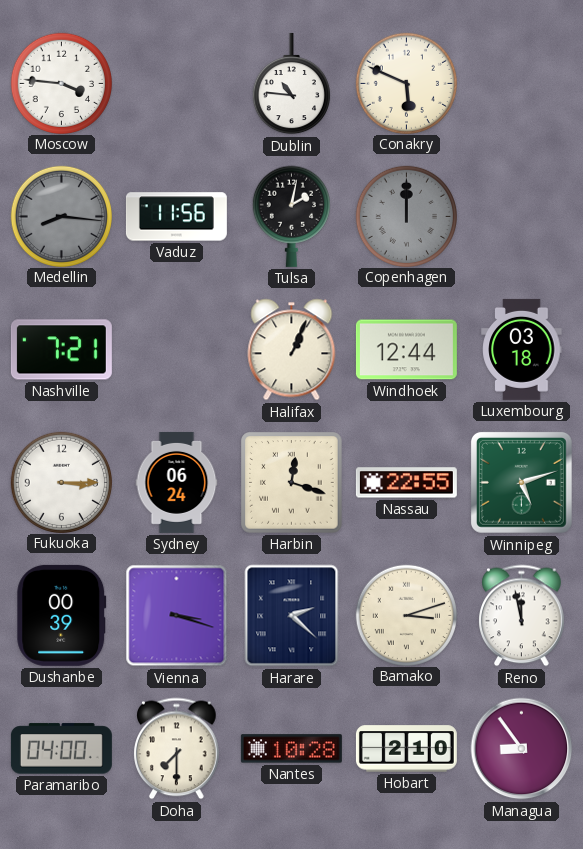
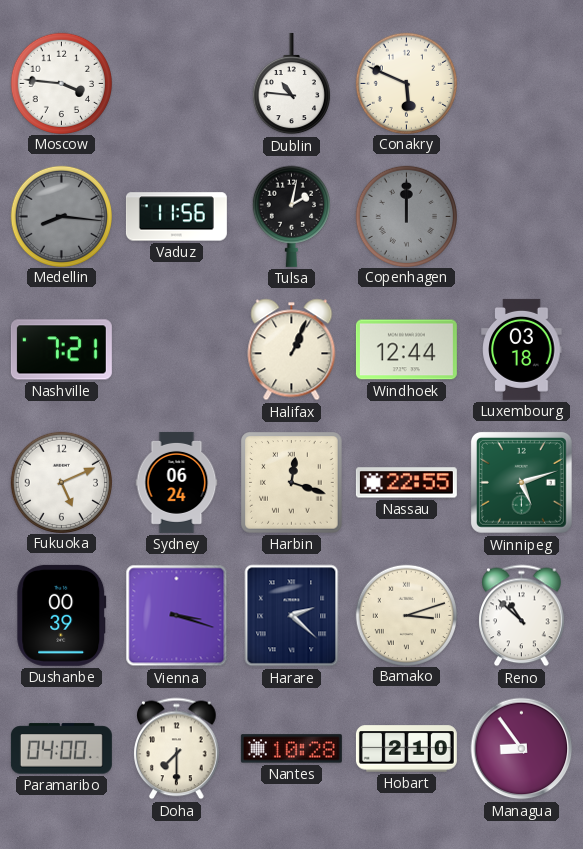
Fukuoka: 3:15 -> 5:11 (61, 482)
Reno: 11:58 -> 10:52 (522, 616)
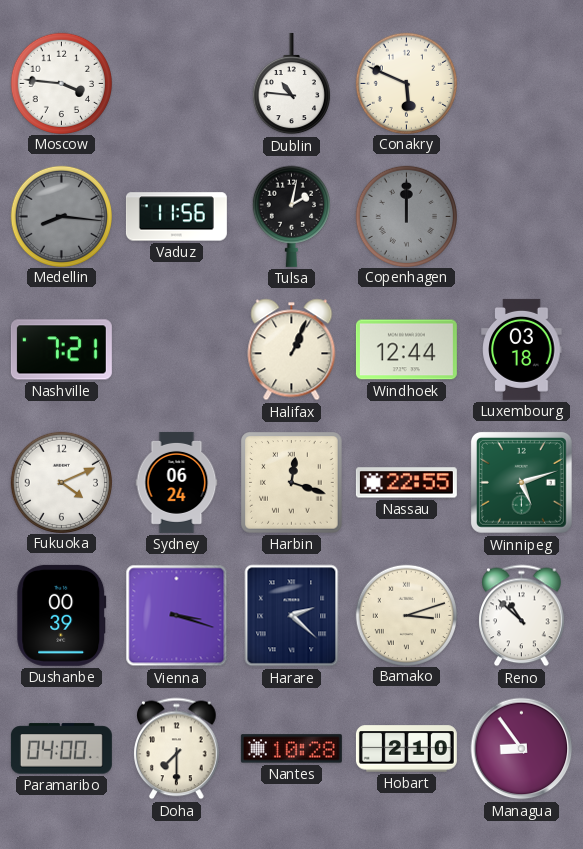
Fukuoka: 5:11 -> 4:11 (61, 482)
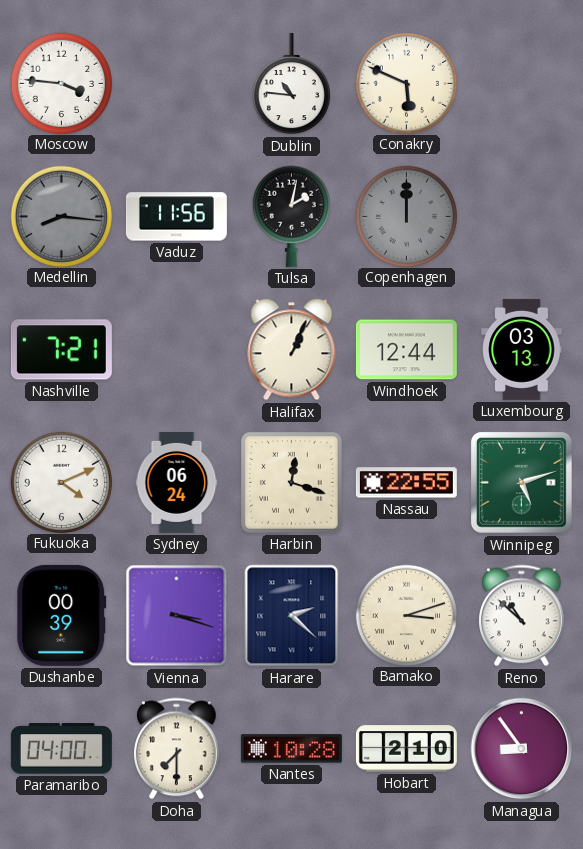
Luxembourg: 03:18 -> 03:13 (522, 349)
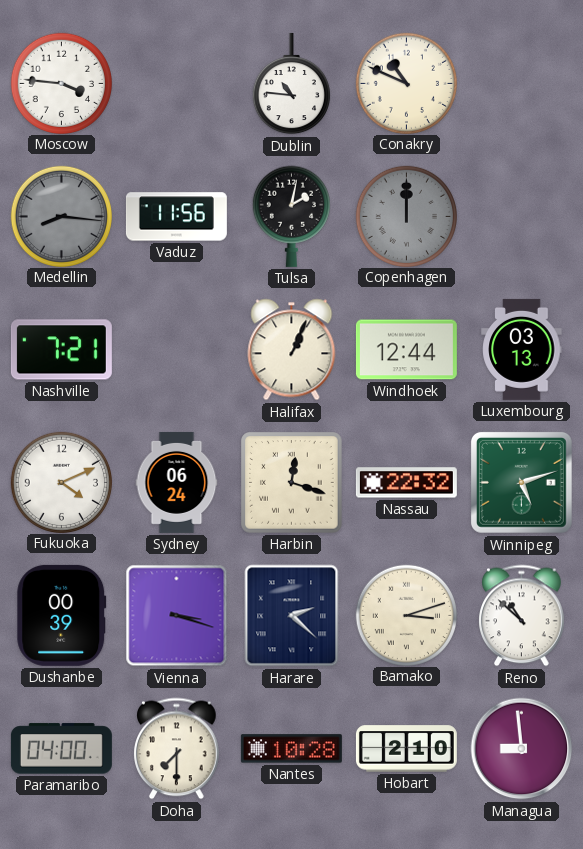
Conakry: 5:49 -> 10:49 (406, 83)
Nassau: 22:55 -> 22:32 (406, 483)
Managua: 8:54 -> 8:59 (522, 749)
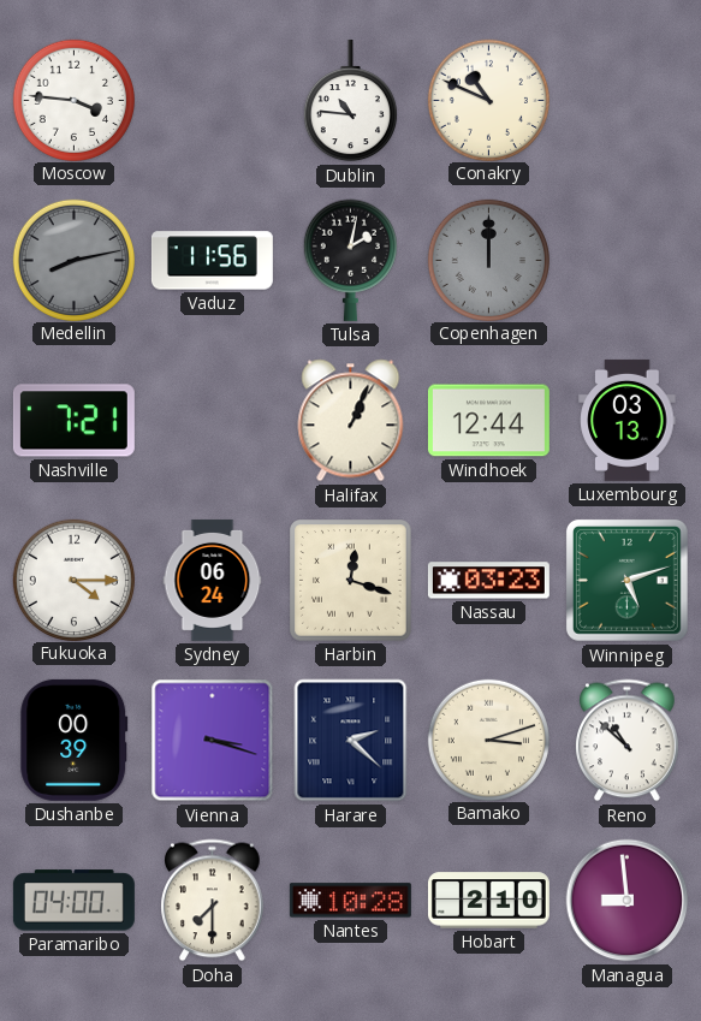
Medellin: 8:16 -> 8:13 (73, 260)
Fukuoka: 4:11 -> 4:15 (73, 580)
Nassau: 22:32 -> 03:23 (488, 581)
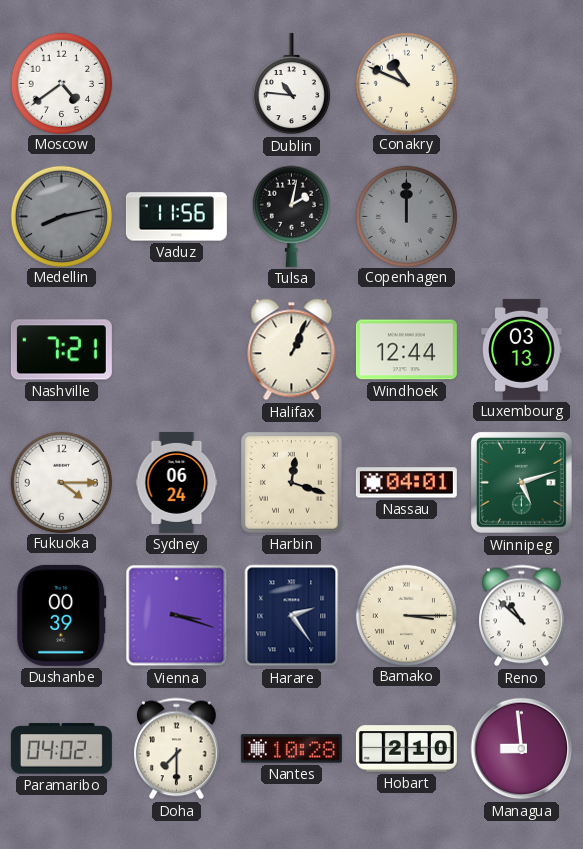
Moscow: 3:46 -> 4:39 (61, 83)
Nassau: 03:23 -> 04:01 (406, 483)
Harare: 2:22 -> 2:24 (292, 616)
Bamako: 3:12 -> 3:15 (406, 615)
Paramaribo: 04:00 -> 04:02 (61, 749)
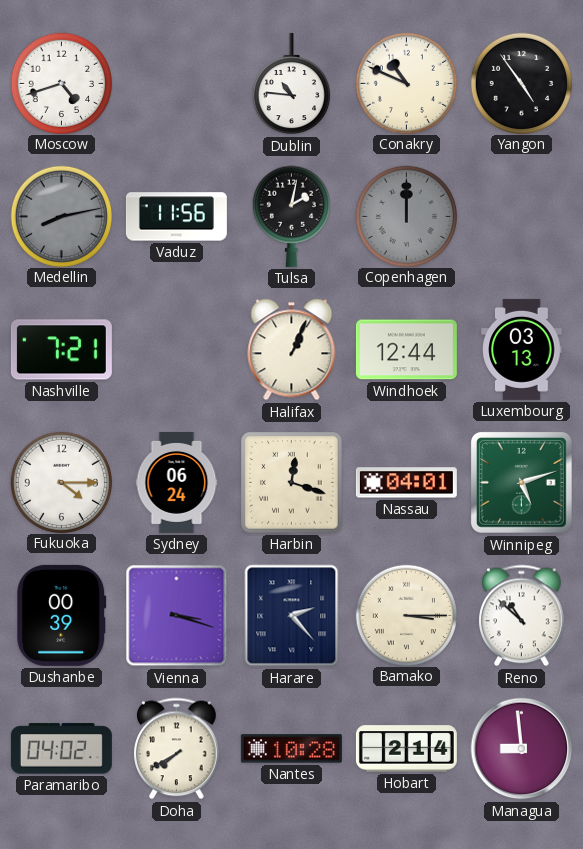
Moscow: 4:39 -> 4:42 (61, 83)
Yangon: none -> 4:54 (521, 83)
Harare: 2:24 -> 2:23 (292, 616)
Doha: 7:30 -> 7:40 (177, 749)
Hobart: 2:10 -> 2:14 (406, 749)
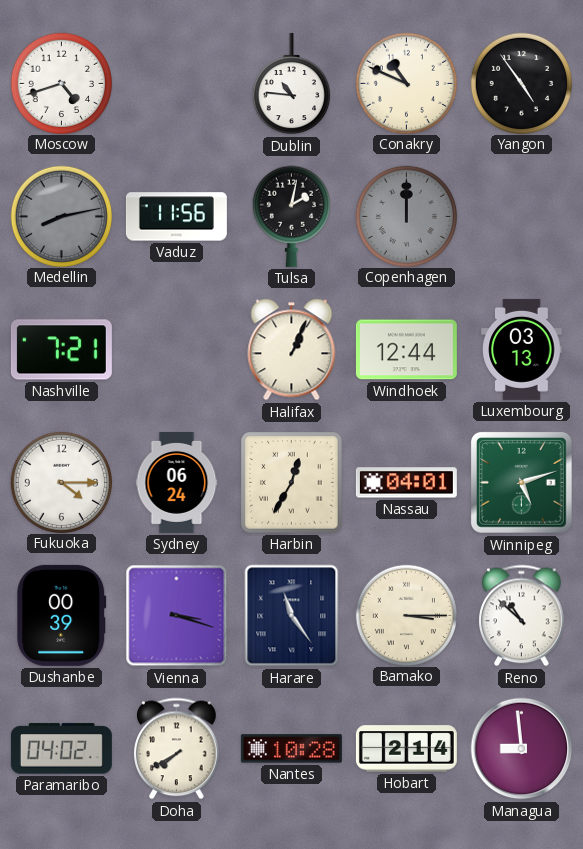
Harbin: 12:18 -> 12:35 (292, 483)
Harare: 2:23 -> 11:24 (292, 616)
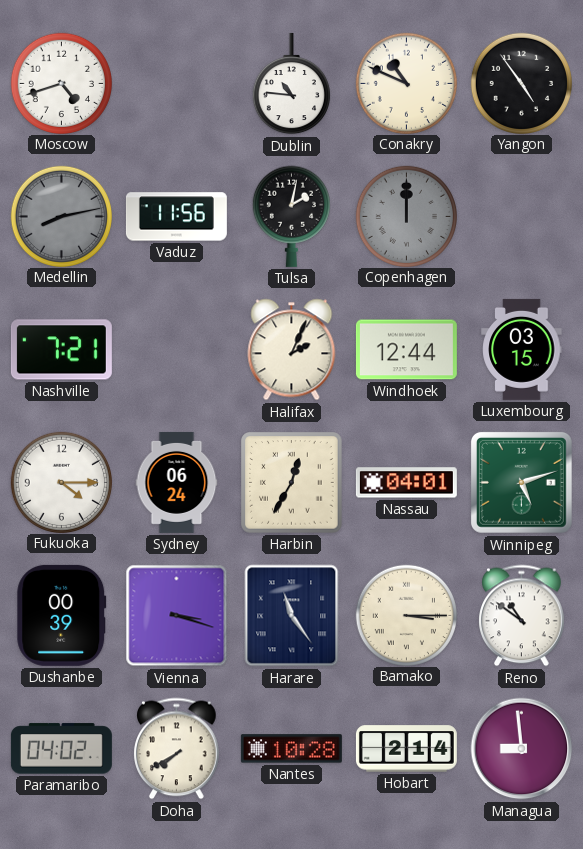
Halifax: 1:04 -> 2:04 (292, 350)
Luxembourg: 03:13 -> 03:15 (522, 349)
Reno: 10:52 -> 10:51 (522, 616)
